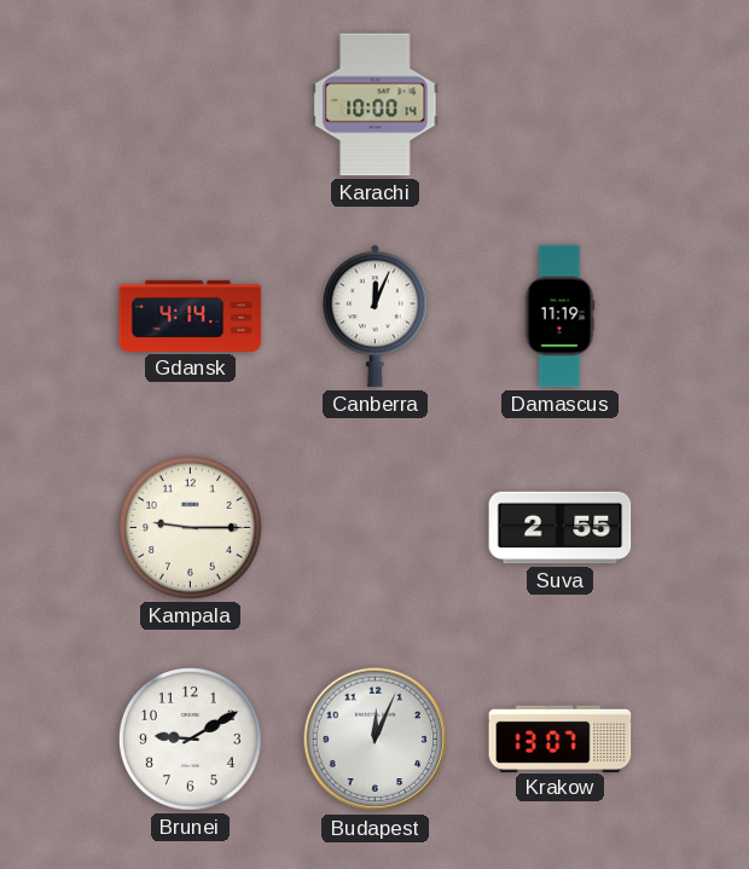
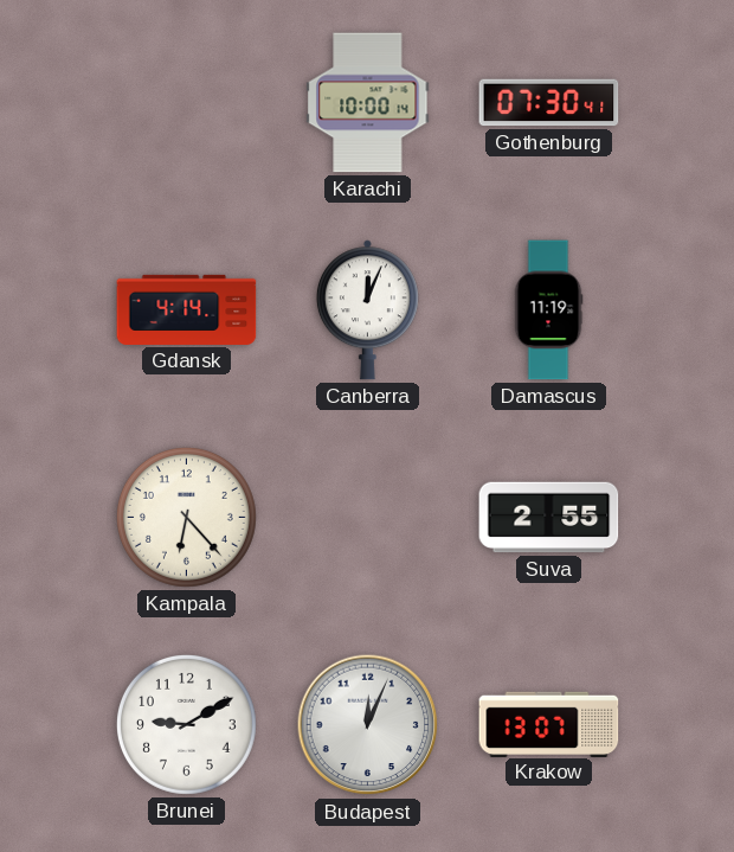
Gothenburg: none -> 07:30 (549, 103)
Kampala: 9:15 -> 6:23 (186, 517)
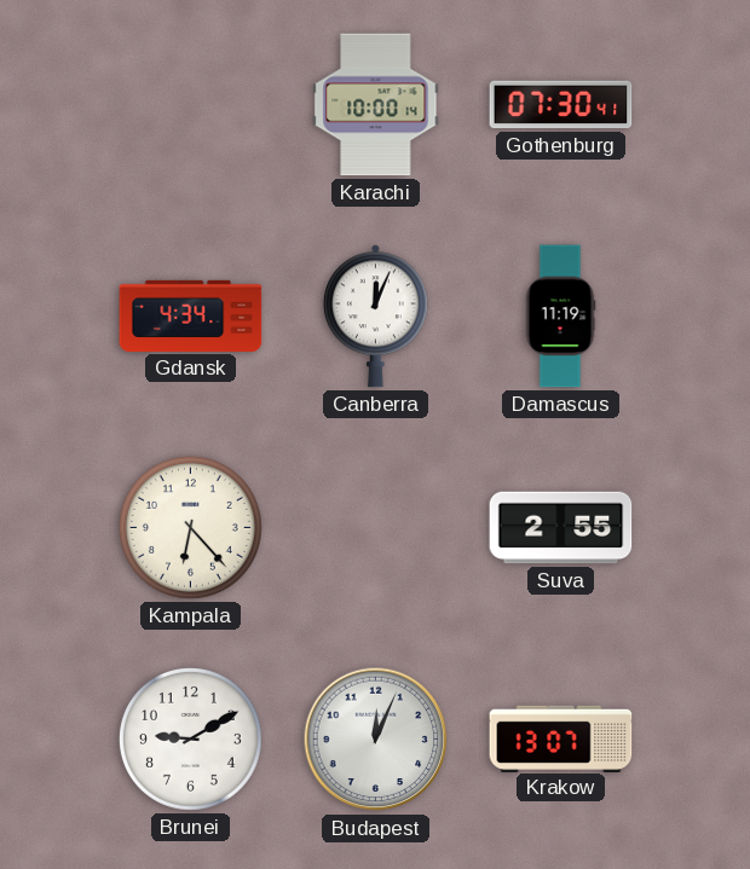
Gdansk: 4:14 -> 4:34 (191, 315)
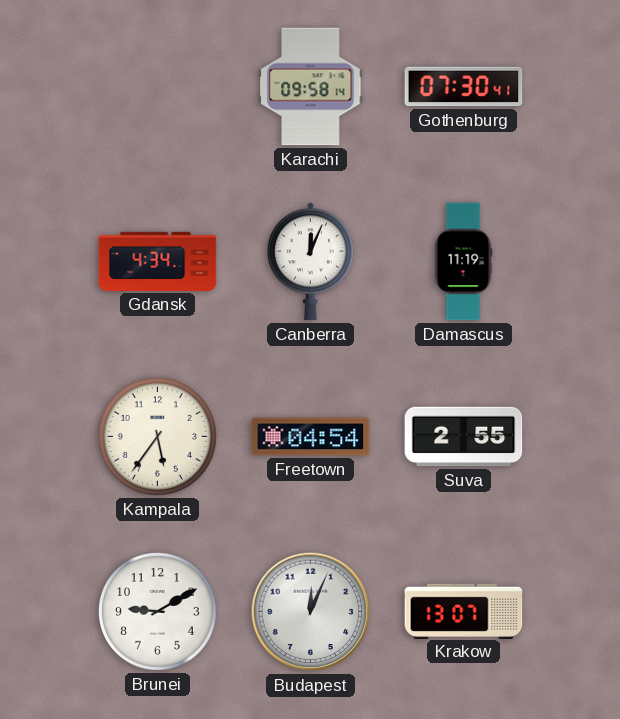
Karachi: 10:00 -> 09:58 (311, 87)
Kampala: 6:23 -> 5:36 (157, 436)
Freetown: none -> 04:54 (311, 437)
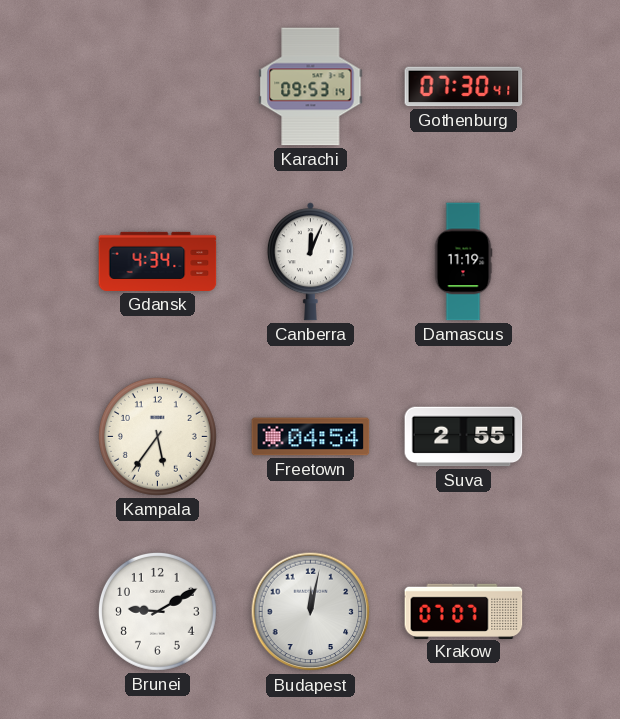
Karachi: 09:58 -> 09:53 (311, 87)
Budapest: 12:04 -> 12:02 (311, 612)
Krakow: 13:07 -> 07:07 (464, 611)
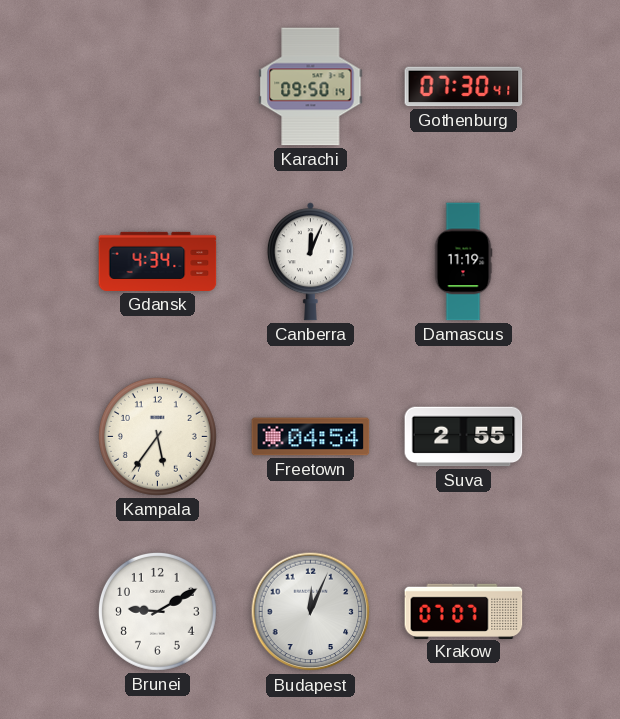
Karachi: 09:53 -> 09:50 (311, 87)
Budapest: 12:02 -> 12:04 (311, 612)
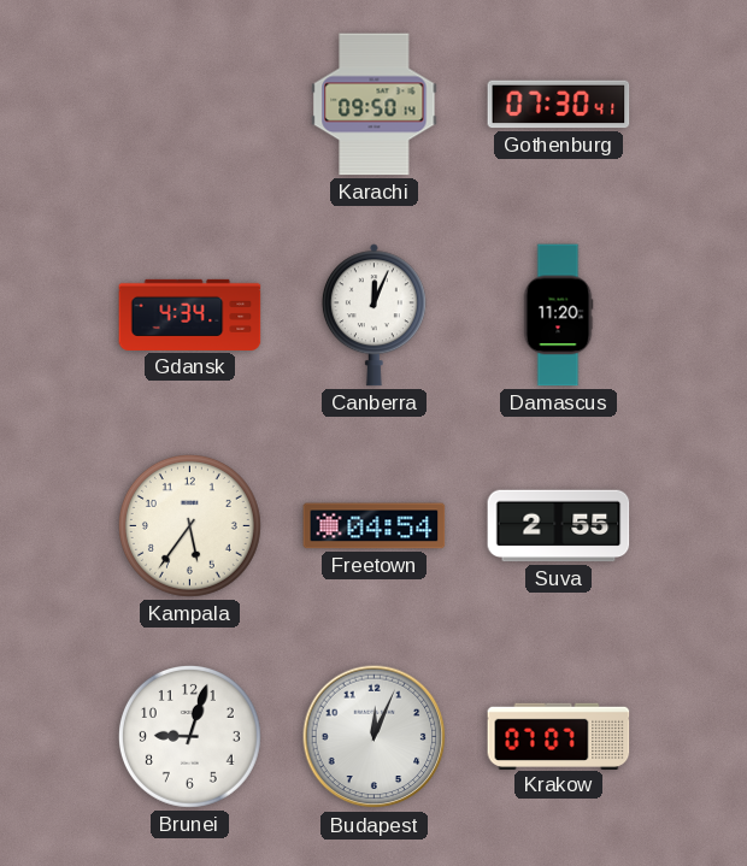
Damascus: 11:19 -> 11:20 (558, 316)
Brunei: 9:10 -> 9:03 (189, 736)
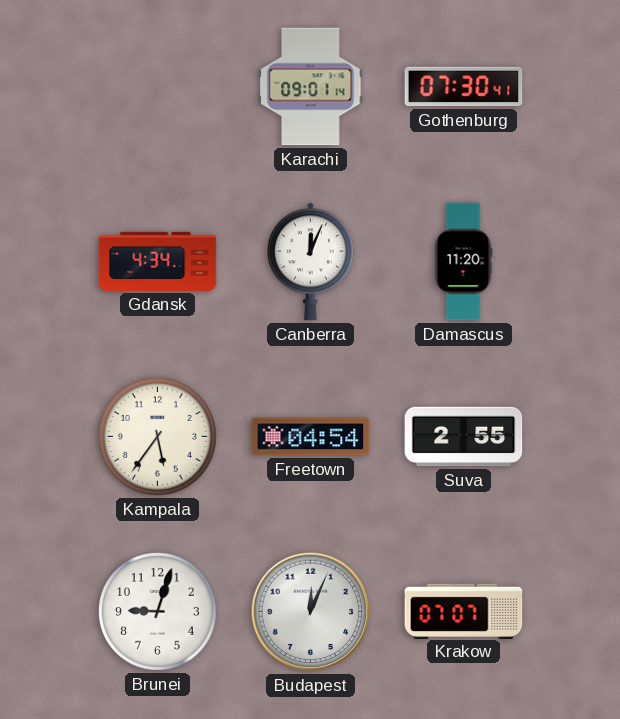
Karachi: 09:50 -> 09:01 (311, 87)
